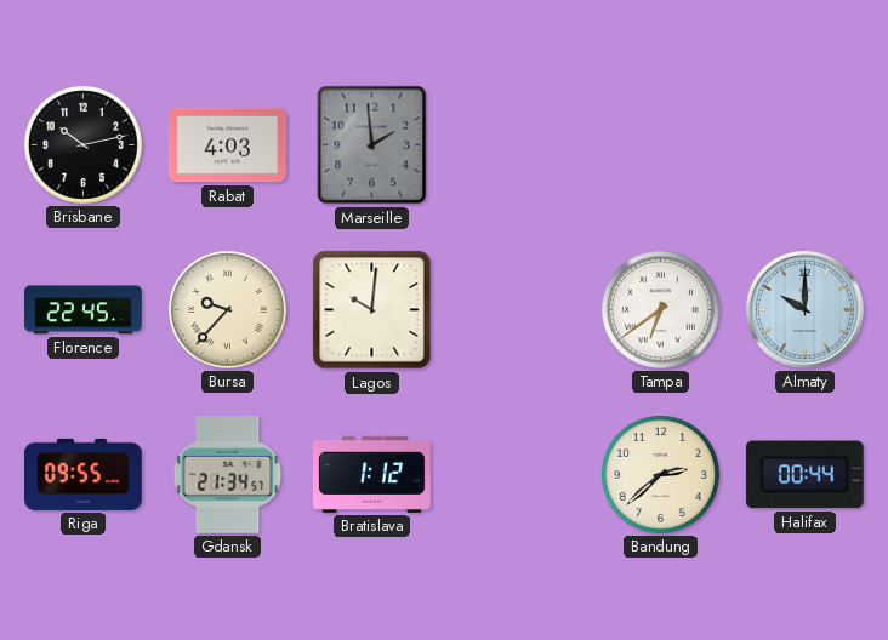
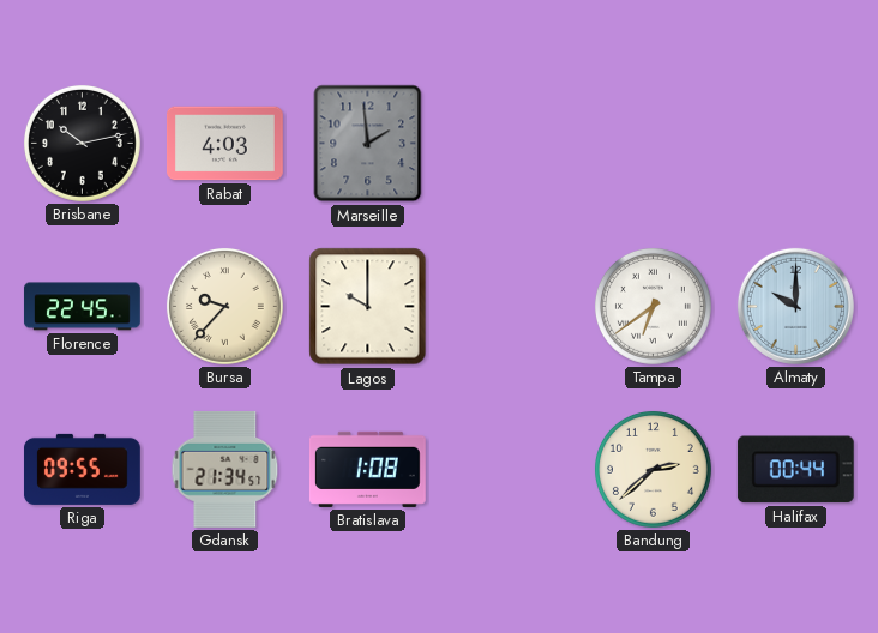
Lagos: 10:01 -> 10:00 (368, 307)
Bratislava: 1:12 -> 1:08 (367, 469)
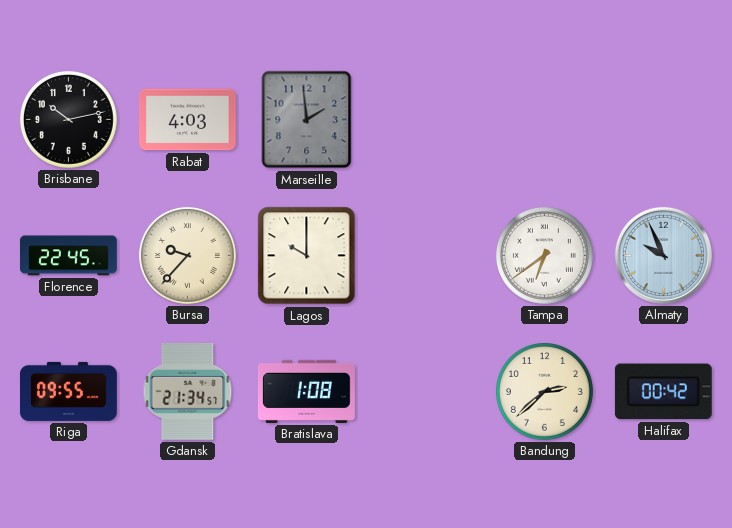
Almaty: 10:00 -> 9:56 (663, 255)
Halifax: 00:44 -> 00:42 (663, 392)
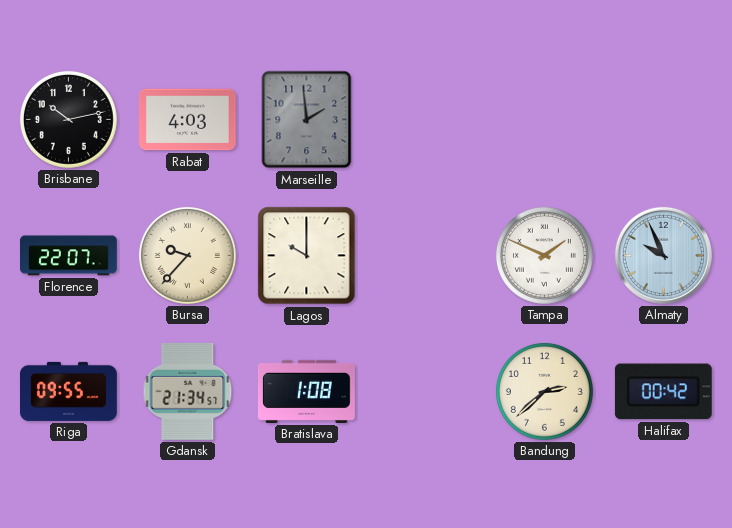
Florence: 22:45 -> 22:07 (68, 256)
Tampa: 6:39 -> 1:49 (544, 255)
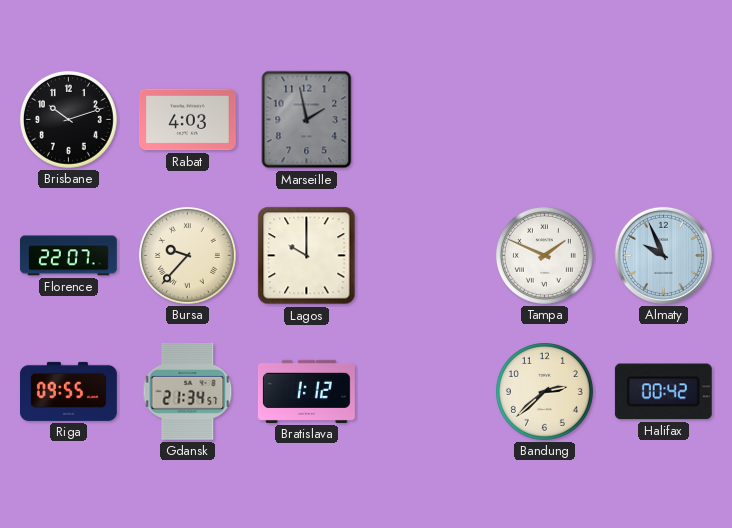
Brisbane: 10:13 -> 10:12 (68, 119)
Marseille: 1:59 -> 1:58 (307, 120)
Bratislava: 1:08 -> 1:12 (306, 391)
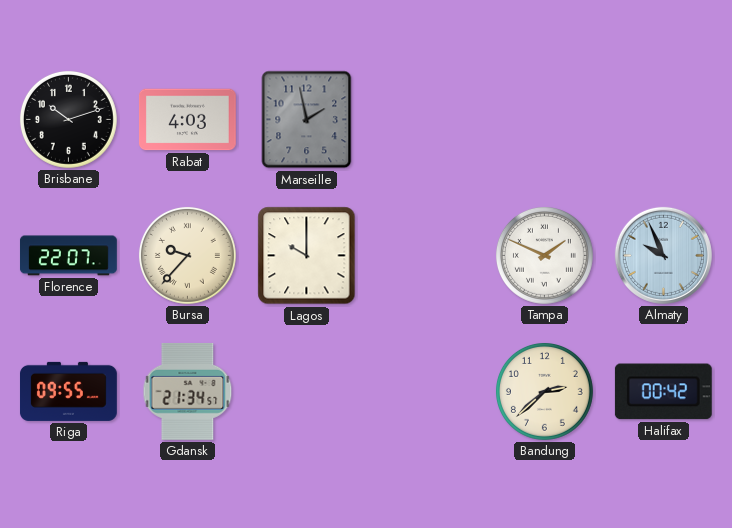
Bratislava: 1:12 -> none (306, 391)
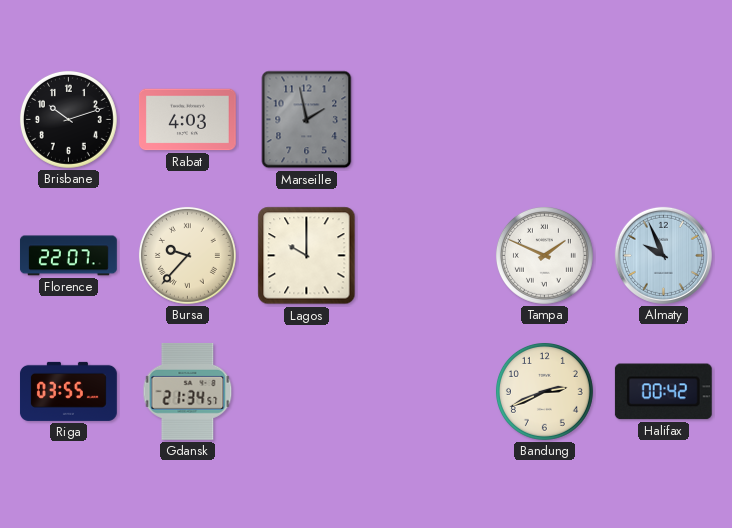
Riga: 09:55 -> 03:55 (68, 391)
Bandung: 2:38 -> 2:41 (544, 391)
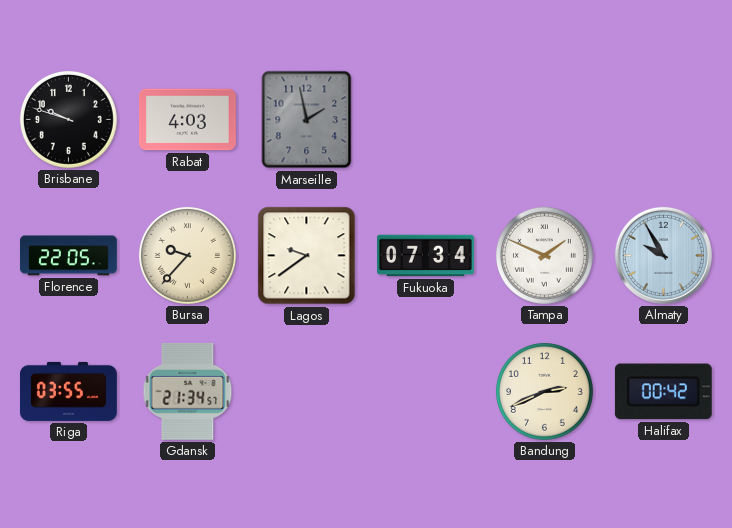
Brisbane: 10:12 -> 9:48 (68, 119)
Florence: 22:07 -> 22:05 (68, 256)
Lagos: 10:00 -> 9:39 (307, 256)
Fukuoka: none -> 07:34 (426, 256)
Almaty: 9:56 -> 9:55 (663, 255)
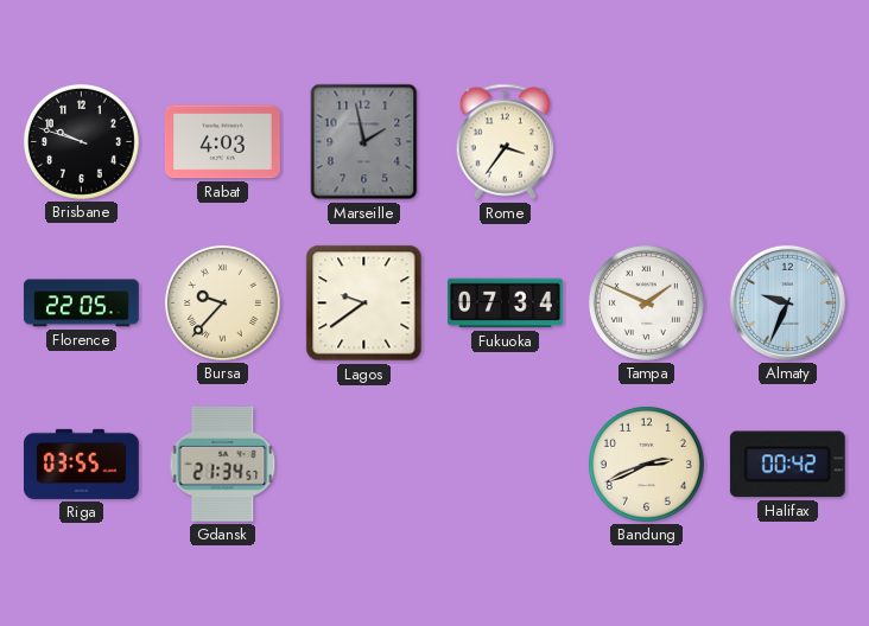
Rome: none -> 3:36 (505, 142)
Almaty: 9:55 -> 9:34 (787, 302)
